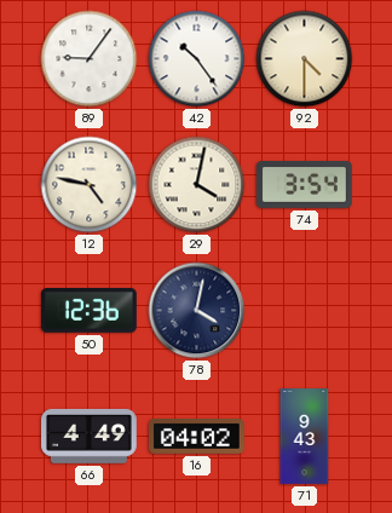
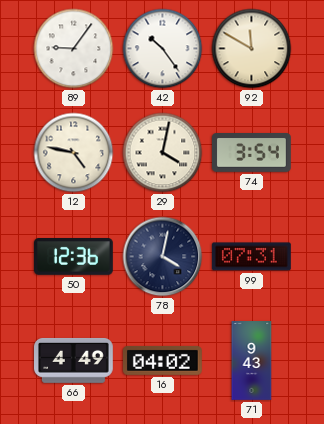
92: 4:30 -> 11:50 (252, 49)
99: none -> 07:31 (251, 257)
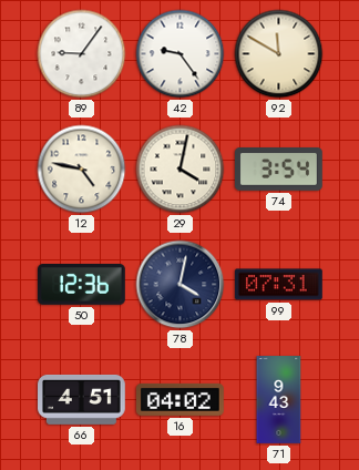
42: 10:24 -> 9:24 (181, 54)
66: 4:49 -> 4:51 (82, 399)
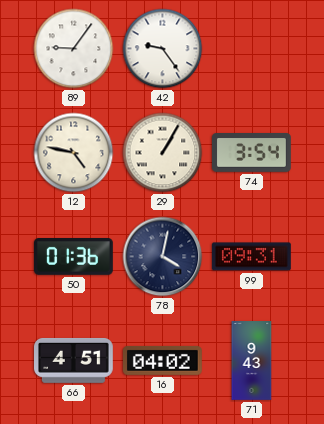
92: 11:50 -> none (279, 54)
29: 4:02 -> 1:05 (163, 153)
50: 12:36 -> 01:36 (74, 257)
99: 07:31 -> 09:31 (251, 257)
